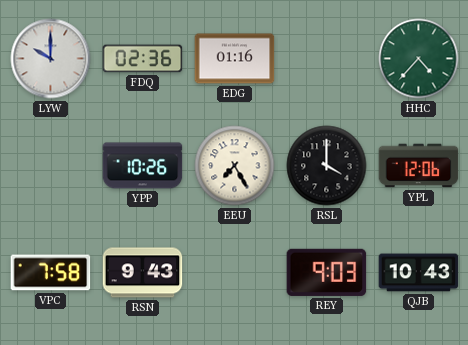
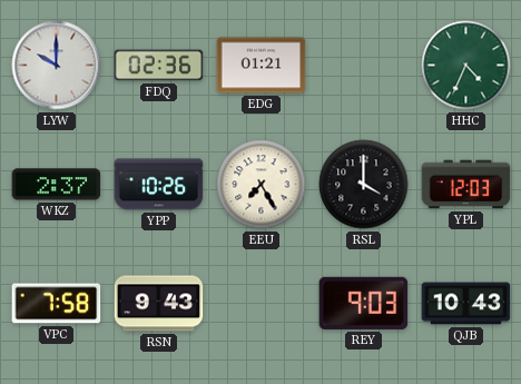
EDG: 01:16 -> 01:21 (262, 66)
HHC: 4:37 -> 4:34 (466, 66)
WKZ: none -> 2:37 (57, 185)
YPL: 12:06 -> 12:03 (466, 185)
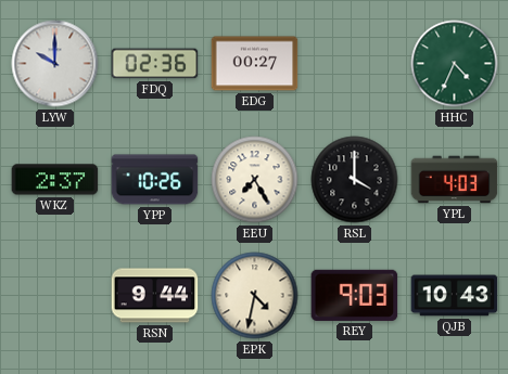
EDG: 01:21 -> 00:27 (255, 64)
YPL: 12:03 -> 4:03 (455, 180)
VPC: 7:58 -> none (57, 304)
RSN: 9:43 -> 9:44 (155, 296)
EPK: none -> 4:32 (255, 296)
